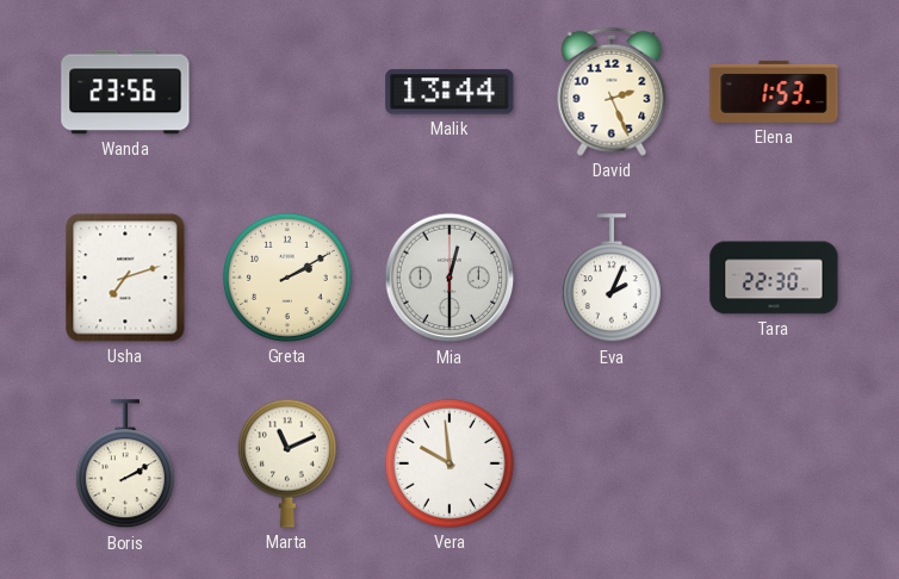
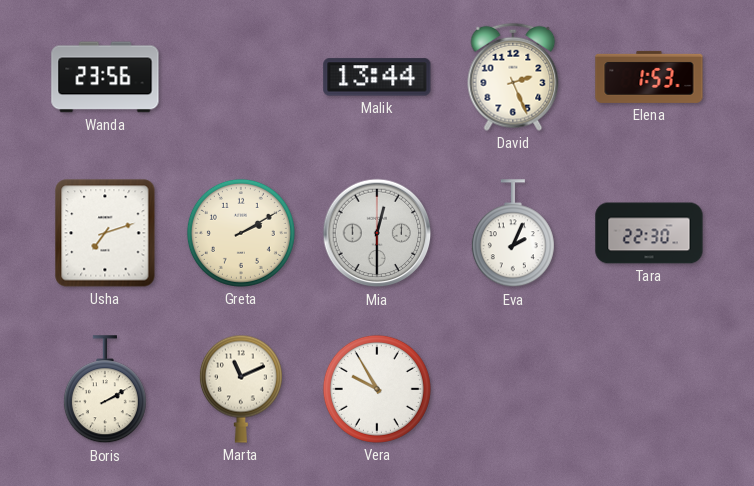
Vera: 9:59 -> 9:55 (377, 389)
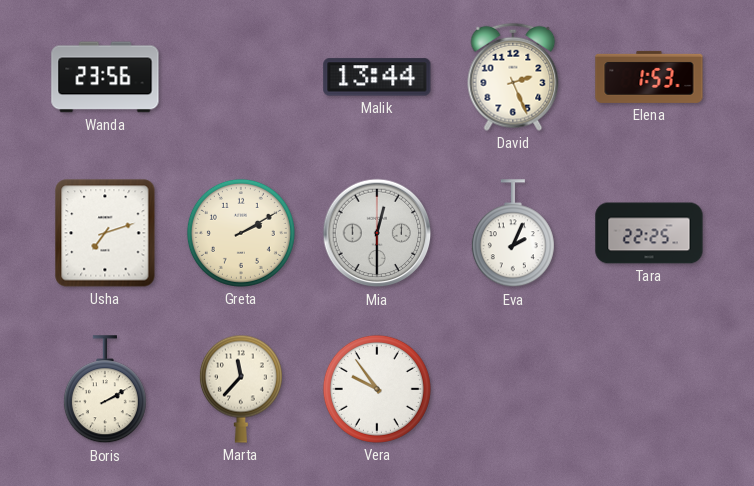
Tara: 22:30 -> 22:25 (649, 233)
Marta: 11:11 -> 11:37 (241, 389)
Vera: 9:55 -> 9:54 (377, 389)
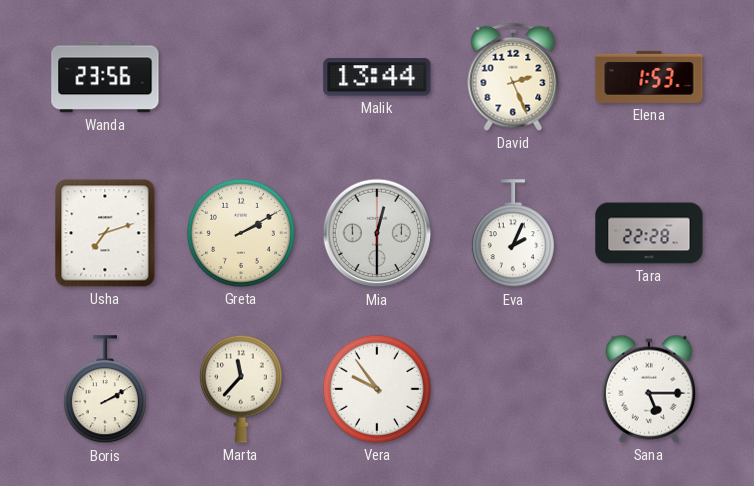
Tara: 22:25 -> 22:28 (649, 233)
Sana: none -> 5:15 (649, 389)
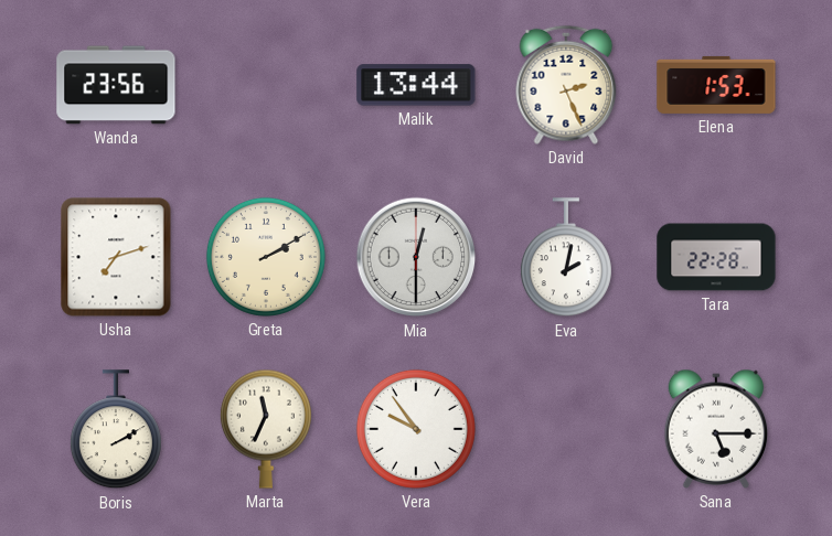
Eva: 2:04 -> 2:02 (566, 258)
Marta: 11:37 -> 11:34 (266, 429)
